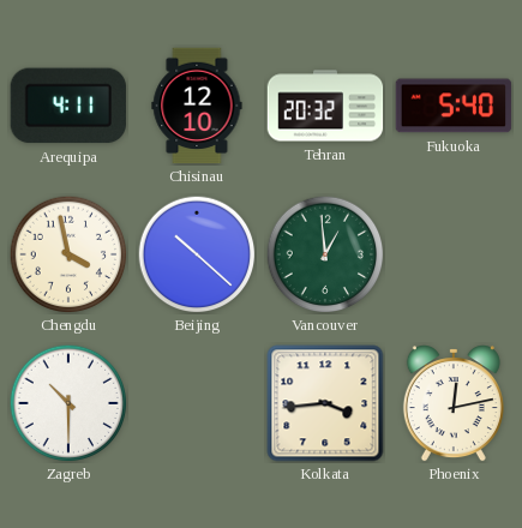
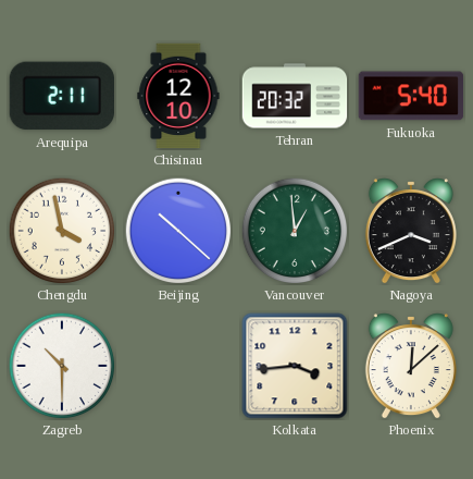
Arequipa: 4:11 -> 2:11 (61, 96)
Nagoya: none -> 3:41 (411, 231)
Phoenix: 12:13 -> 12:08 (411, 366)
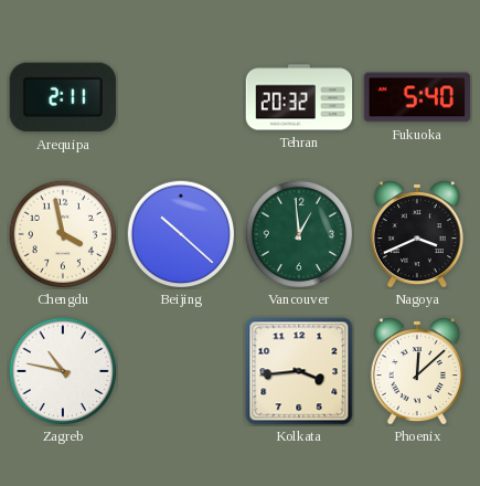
Chisinau: 12:10 -> none (178, 96)
Zagreb: 10:30 -> 10:47 (63, 371)
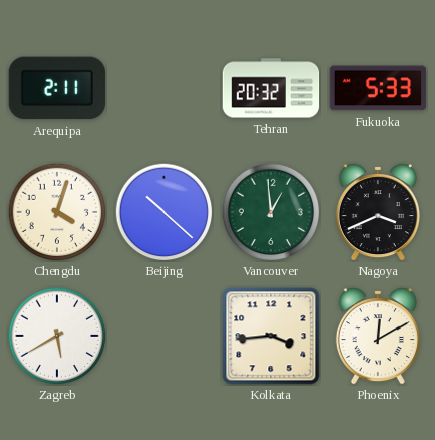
Fukuoka: 5:40 -> 5:33 (378, 88)
Chengdu: 3:58 -> 4:03 (57, 212)
Zagreb: 10:47 -> 5:40 (57, 336)
Phoenix: 12:08 -> 12:10 (378, 336)
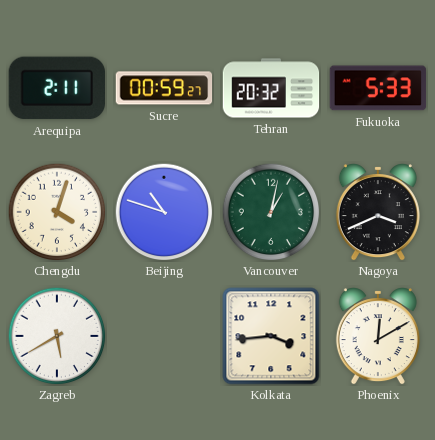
Sucre: none -> 00:59 (164, 88)
Beijing: 10:22 -> 10:48 (164, 212)
Vancouver: 12:59 -> 1:02 (271, 212)
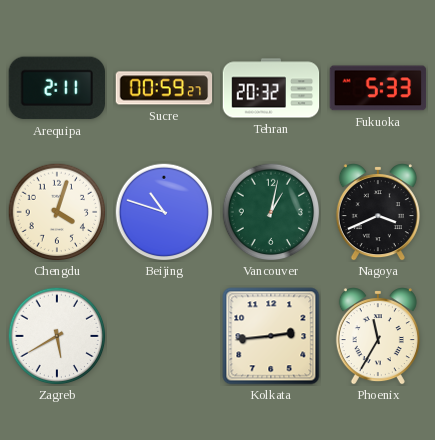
Kolkata: 3:44 -> 2:44 (271, 336)
Phoenix: 12:10 -> 11:35 (378, 336)
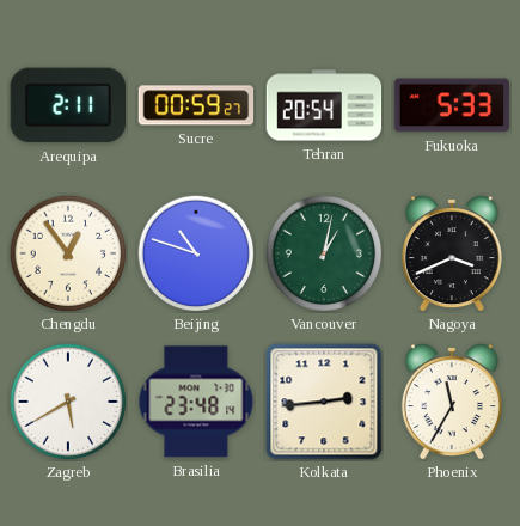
Tehran: 20:32 -> 20:54 (324, 105)
Chengdu: 4:03 -> 12:54 (68, 253)
Brasilia: none -> 23:48 (196, 402)
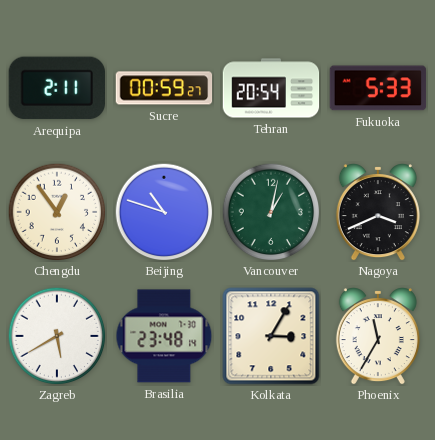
Kolkata: 2:44 -> 3:05 (271, 336)
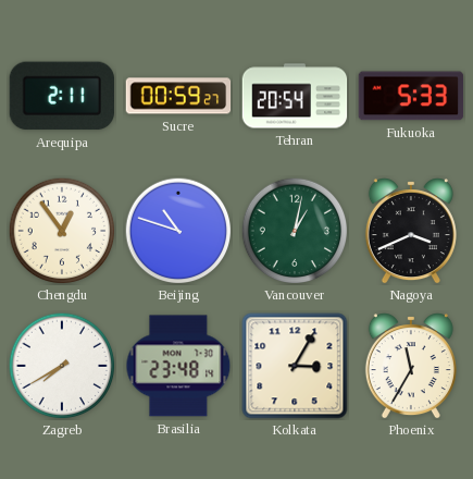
Zagreb: 5:40 -> 7:40 (62, 366)
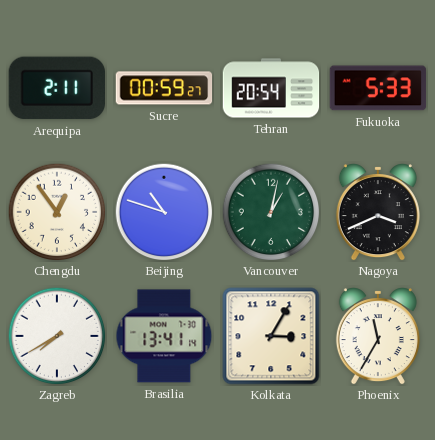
Brasilia: 23:48 -> 13:41 (164, 336)
